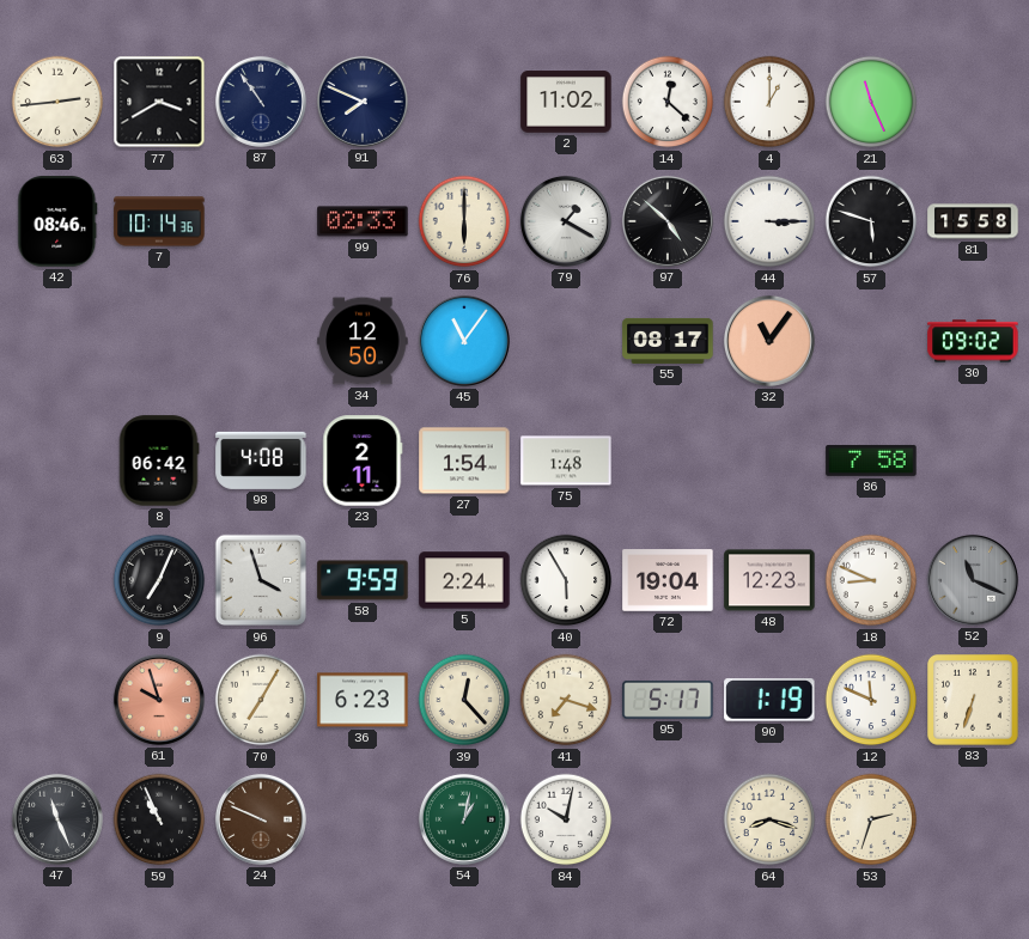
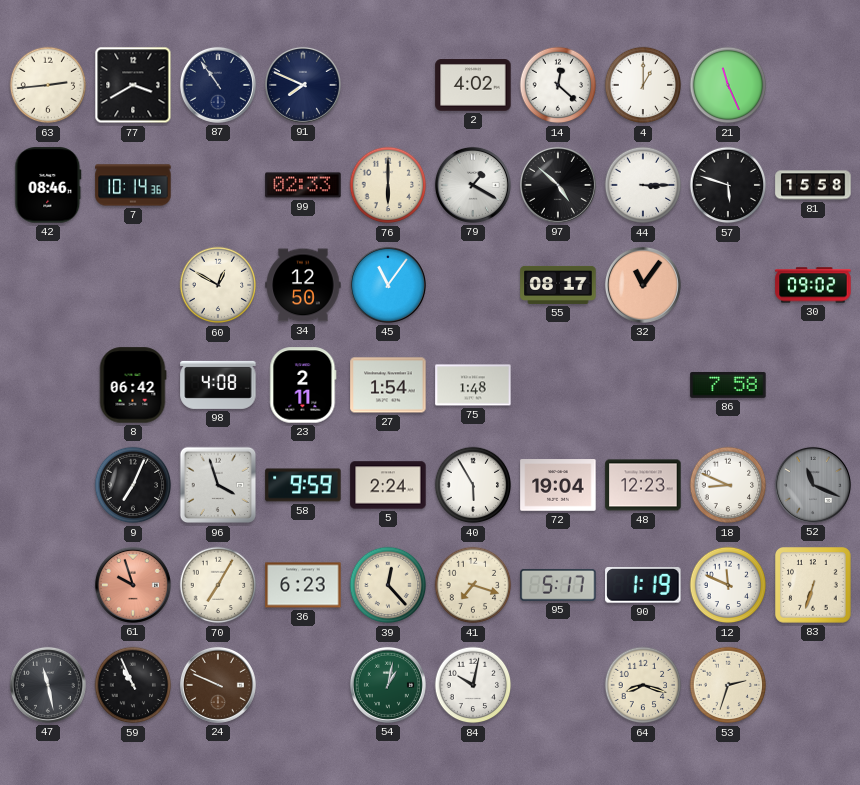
2: 11:02 -> 4:02 (473, 85)
60: none -> 12:50 (218, 285)
47: 11:26 -> 11:28 (48, 685)
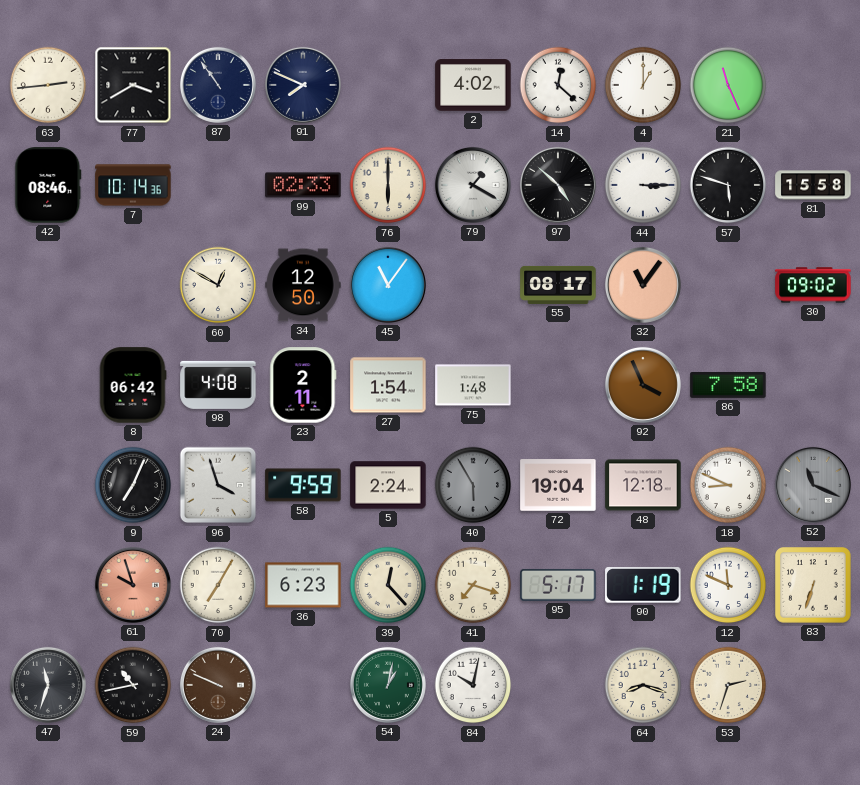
92: none -> 3:56 (643, 385)
40 dial: white -> grey (473, 485)
48: 12:23 -> 12:18 (643, 485)
47: 11:28 -> 11:33 (48, 685)
59: 10:56 -> 10:43 (133, 685)
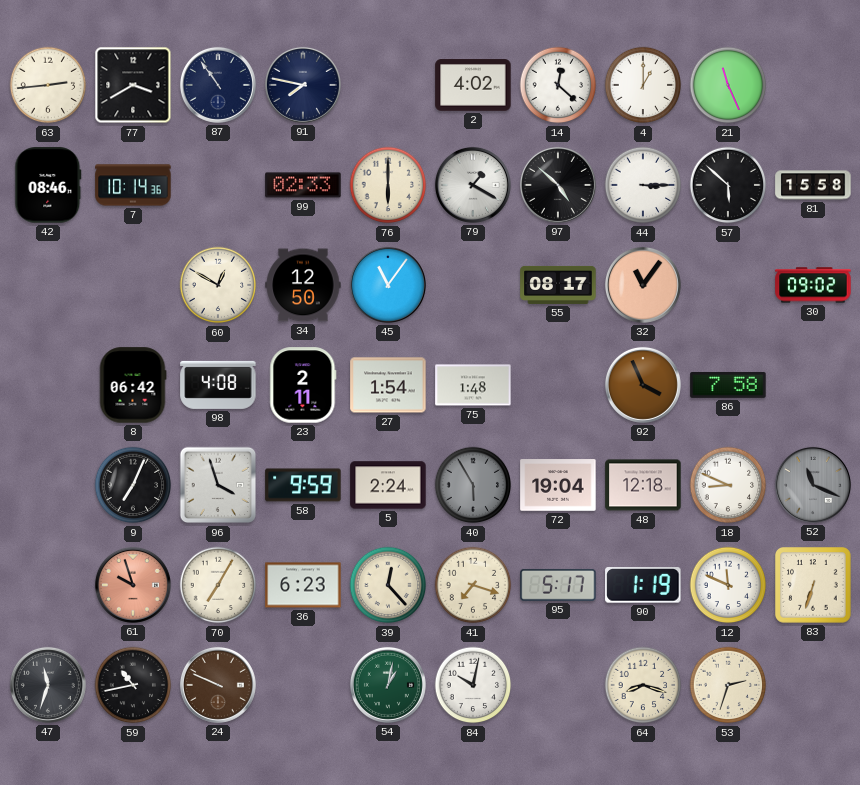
91: 7:49 -> 7:47 (303, 85)
57: 5:48 -> 5:52 (728, 185)
